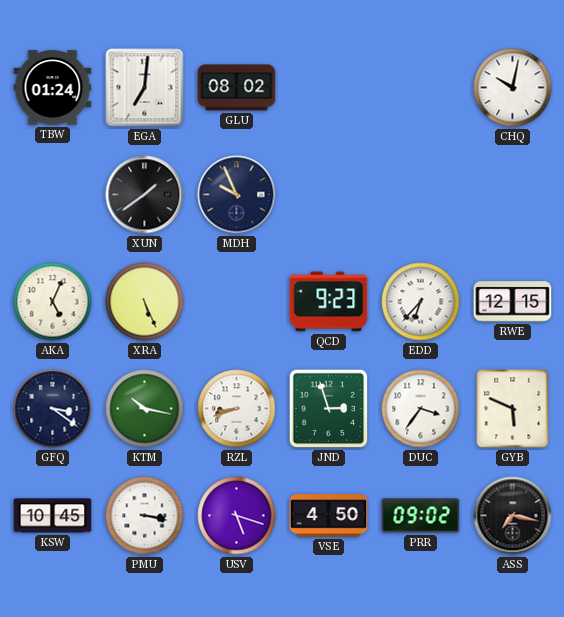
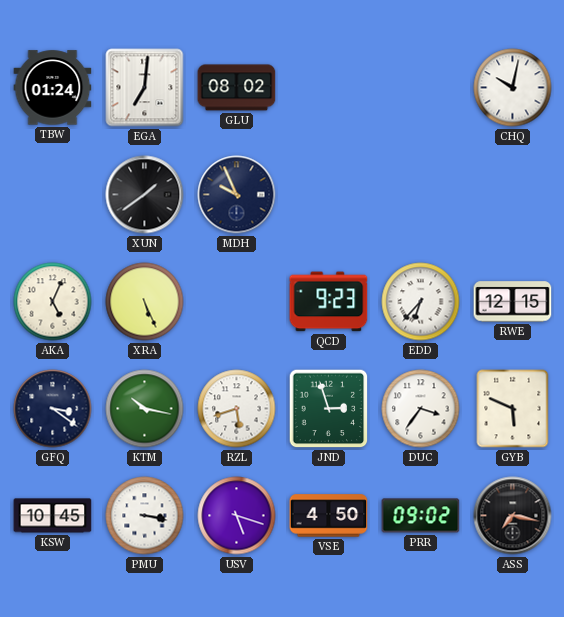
RZL: 8:42 -> 5:42 (237, 409)
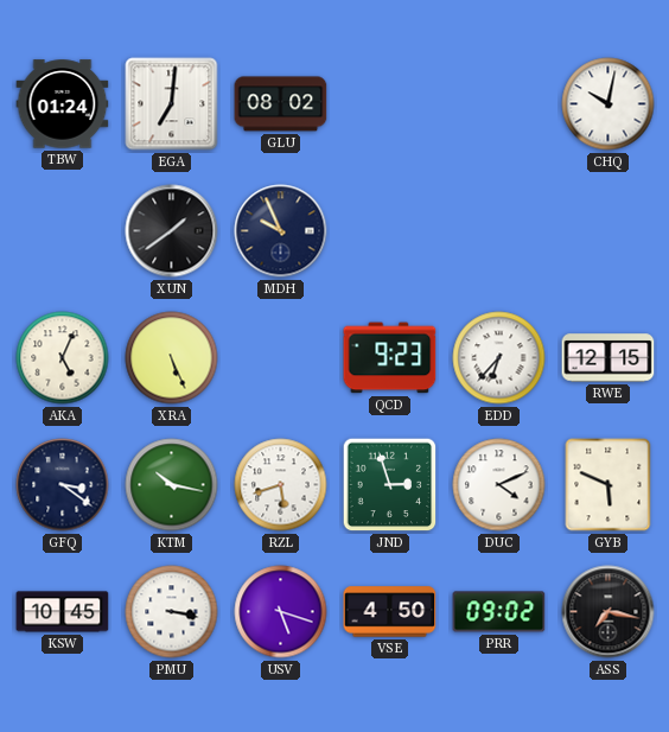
DUC: 3:36 -> 4:11 (499, 485)
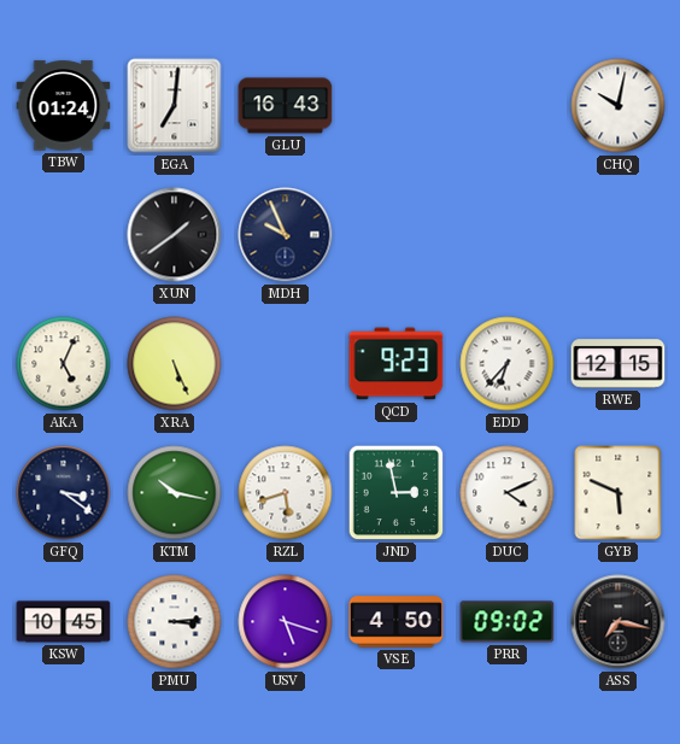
GLU: 08:02 -> 16:43 (286, 106)
JND: 2:57 -> 2:58 (397, 493)
PMU: 3:17 -> 3:14 (175, 622)
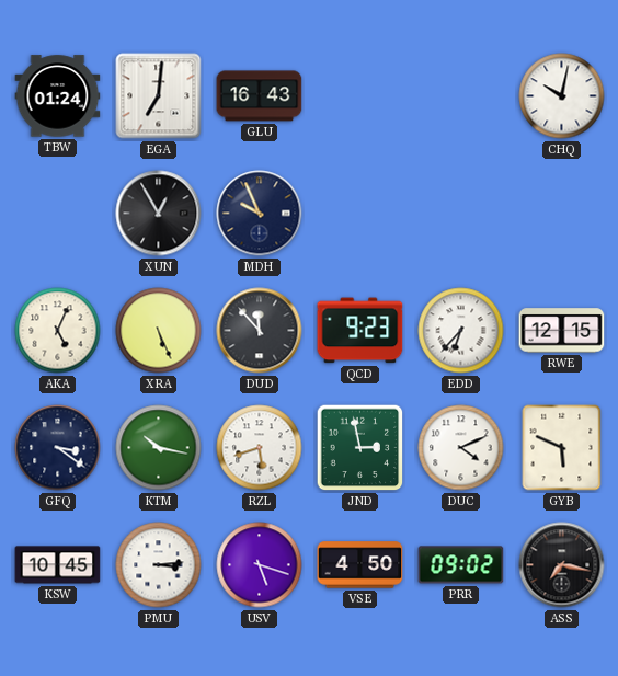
XUN: 1:39 -> 12:55 (159, 214)
DUD: none -> 11:53 (260, 331)
